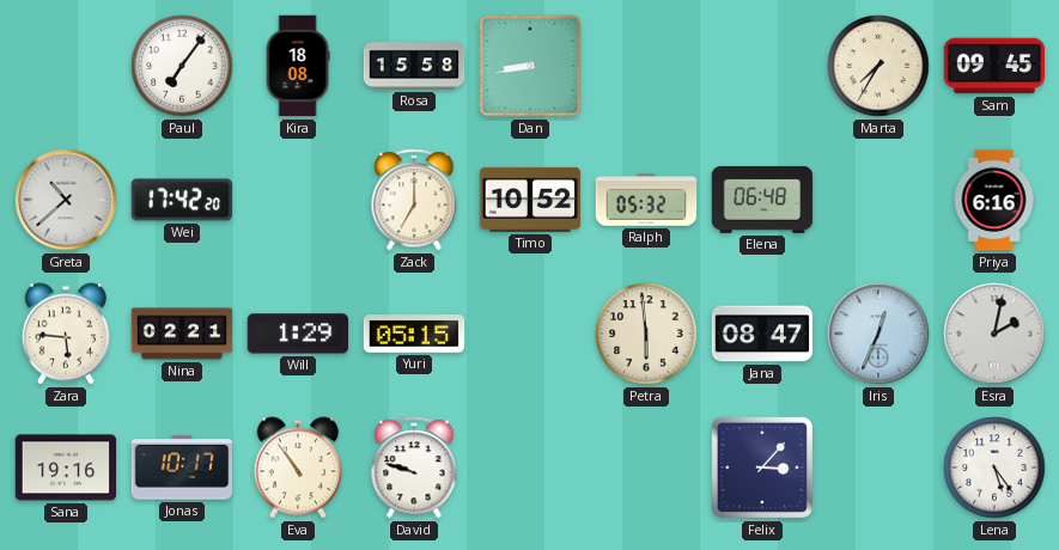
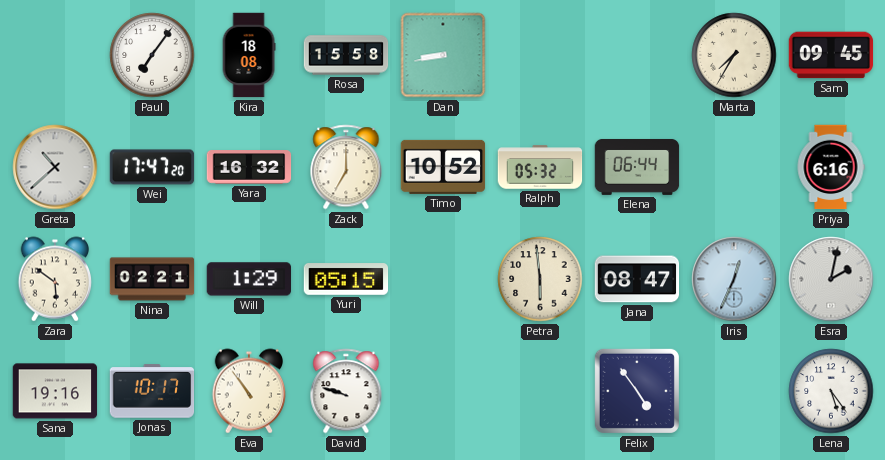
Wei: 17:42 -> 17:47 (152, 167)
Yara: none -> 16:32 (249, 167)
Elena: 06:48 -> 06:44 (637, 167)
Zara: 5:46 -> 5:51 (54, 279)
Felix: 3:07 -> 4:54 (637, 391)
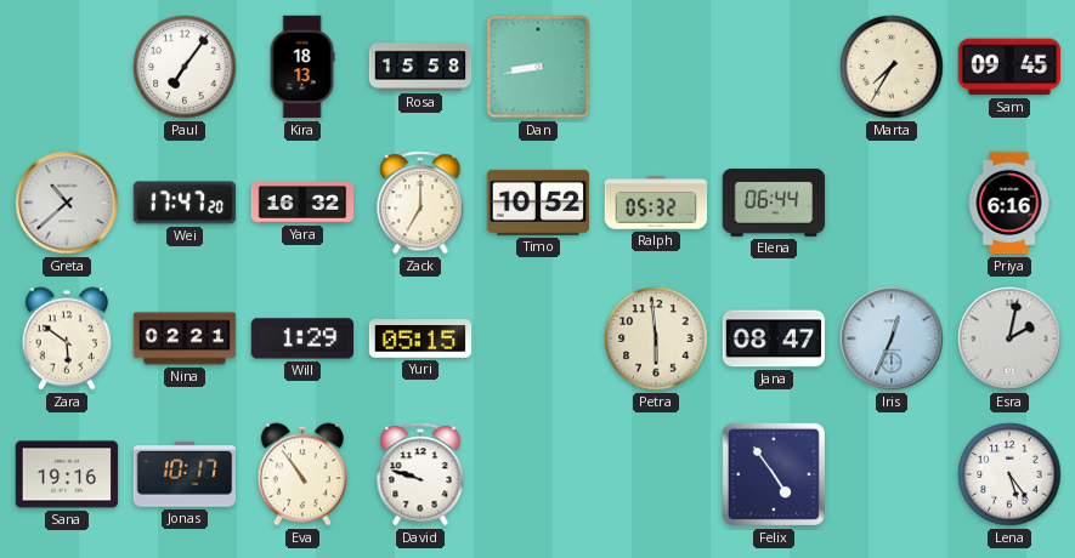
Kira: 18:08 -> 18:13 (302, 67)
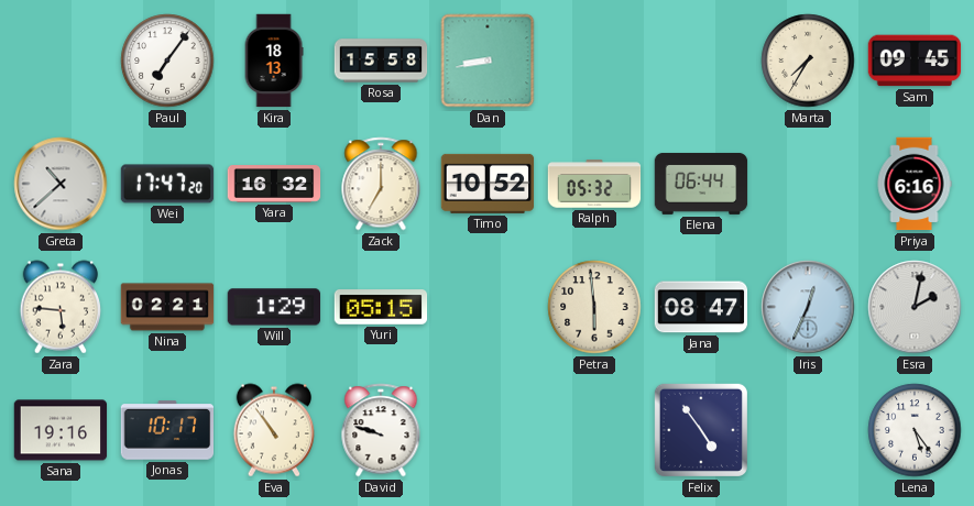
Zara: 5:51 -> 5:46 (59, 307)
